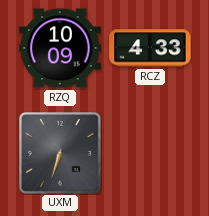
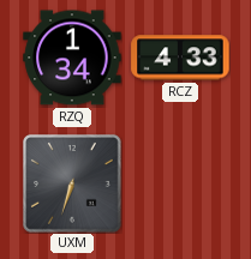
RZQ: 10:09 -> 1:34 (72, 58)
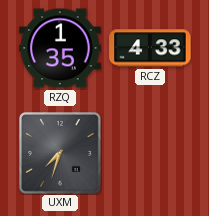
RZQ: 1:34 -> 1:35 (60, 48)
UXM: 6:33 -> 7:33 (61, 154)
